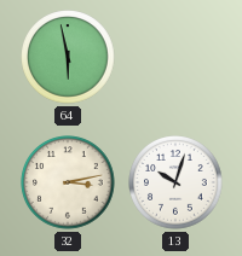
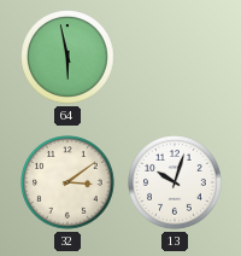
32: 3:13 -> 3:09 (67, 182)
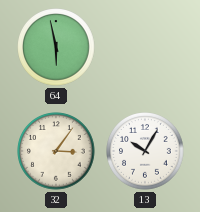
32: 3:09 -> 3:06 (56, 151)
13: 10:03 -> 10:05 (145, 151)
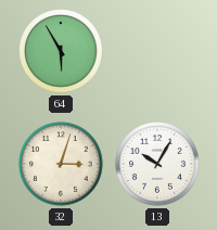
64: 5:58 -> 5:55 (61, 51)
32: 3:06 -> 3:03 (61, 164)
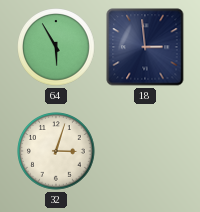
18: none -> 2:59 (145, 47)
13: 10:05 -> none (157, 164)
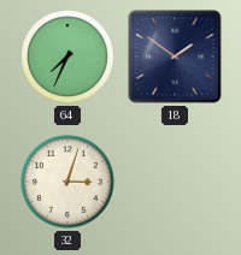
64: 5:55 -> 7:34 (67, 57)
18: 2:59 -> 1:51 (175, 57)
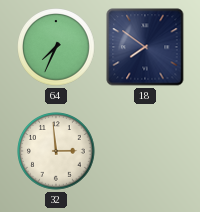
18: 1:51 -> 7:51 (145, 47)
32: 3:03 -> 2:59 (56, 151)
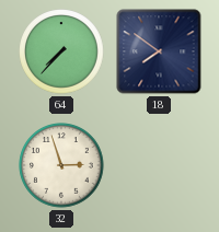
64: 7:34 -> 7:37 (61, 51)
32: 2:59 -> 2:57 (61, 165)
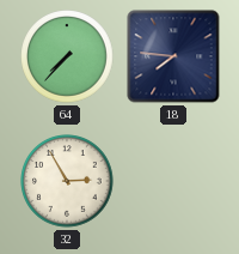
18: 7:51 -> 7:46 (173, 56)
32: 2:57 -> 2:55 (67, 181)
